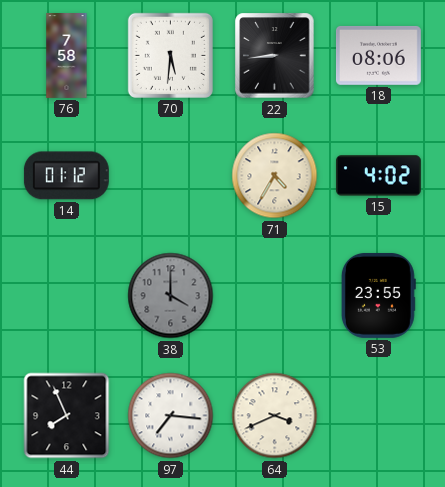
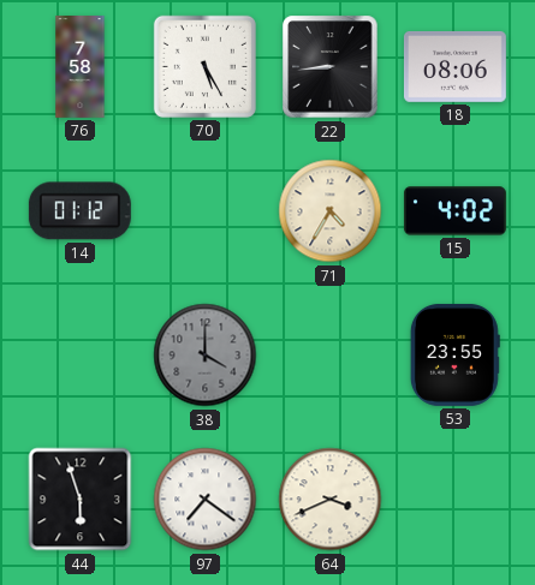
70: 5:31 -> 5:25 (204, 66)
44: 7:56 -> 5:57 (81, 500)
97: 7:16 -> 7:21 (206, 500)
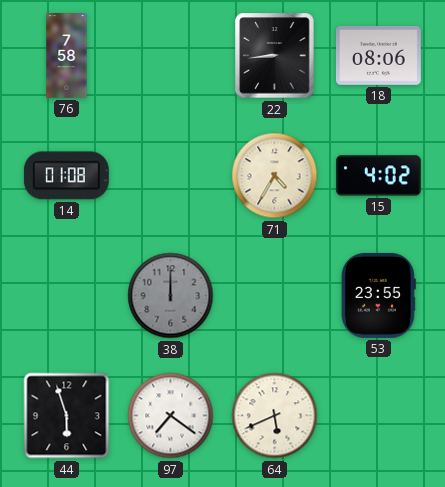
70: 5:25 -> none (204, 66)
14: 01:12 -> 01:08 (66, 176)
38: 4:00 -> 12:00 (171, 296)
64: 3:41 -> 5:41 (275, 416)
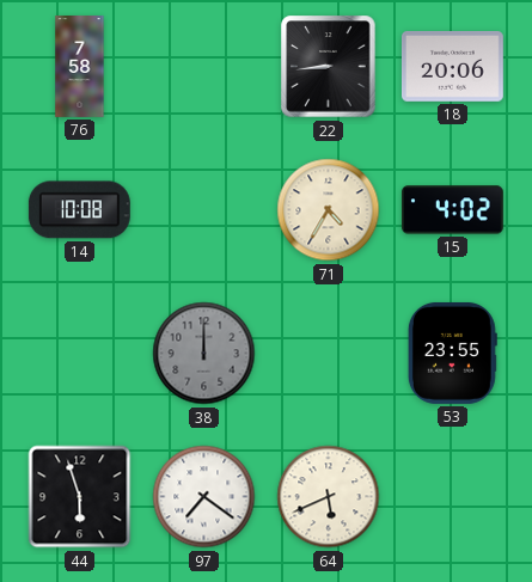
18: 08:06 -> 20:06 (452, 66)
14: 01:08 -> 10:08 (79, 210)
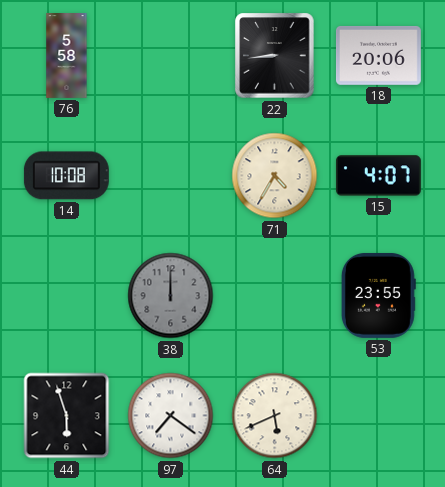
76: 7:58 -> 5:58 (67, 56)
15: 4:02 -> 4:07 (378, 176)
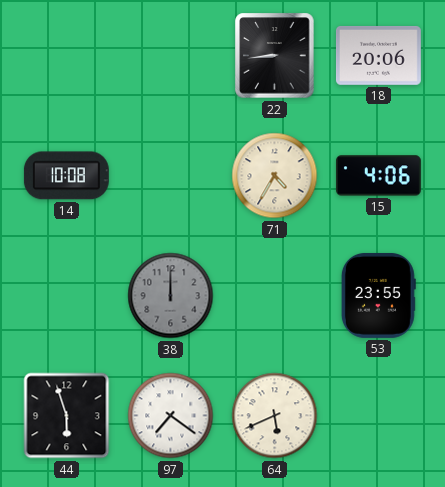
76: 5:58 -> none (67, 56)
15: 4:07 -> 4:06 (378, 176)
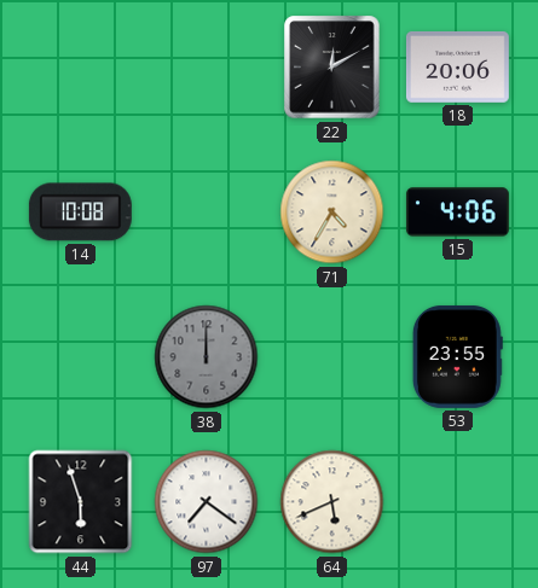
22: 8:44 -> 12:10 (332, 68)
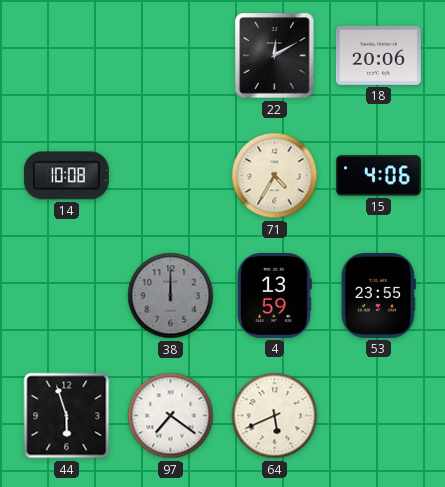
4: none -> 13:59 (275, 295)
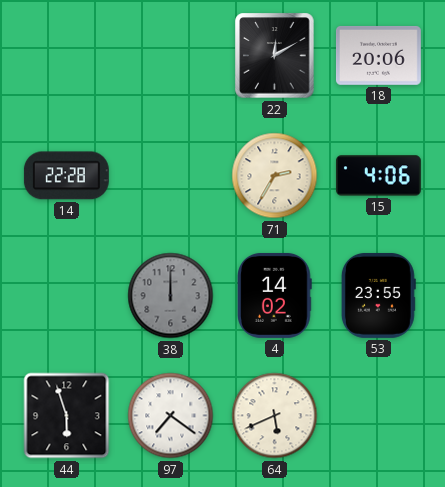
14: 10:08 -> 22:28 (66, 176)
71: 4:35 -> 2:35 (275, 176)
4: 13:59 -> 14:02 (275, 295)
